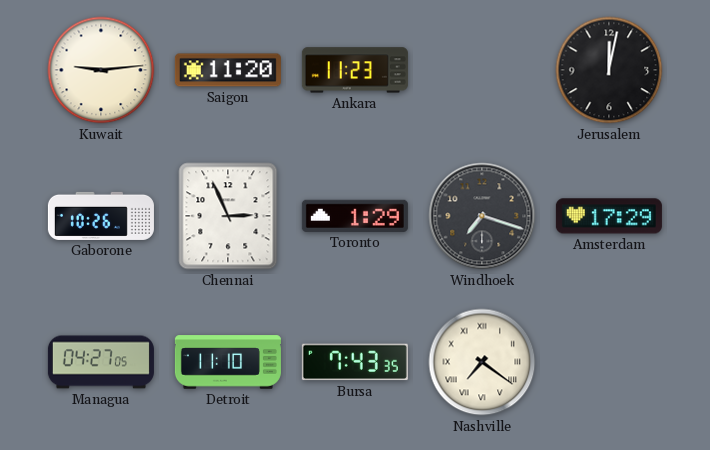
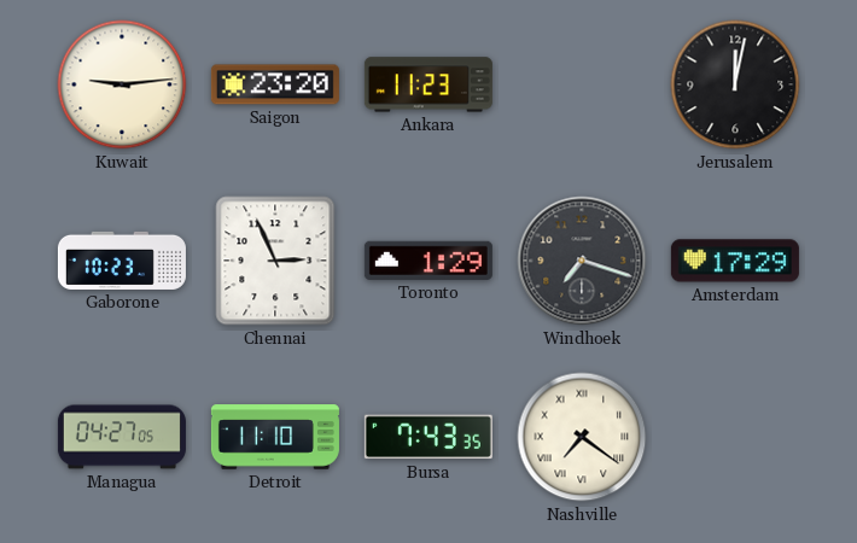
Saigon: 11:20 -> 23:20 (275, 84)
Gaborone: 10:26 -> 10:23 (122, 261)
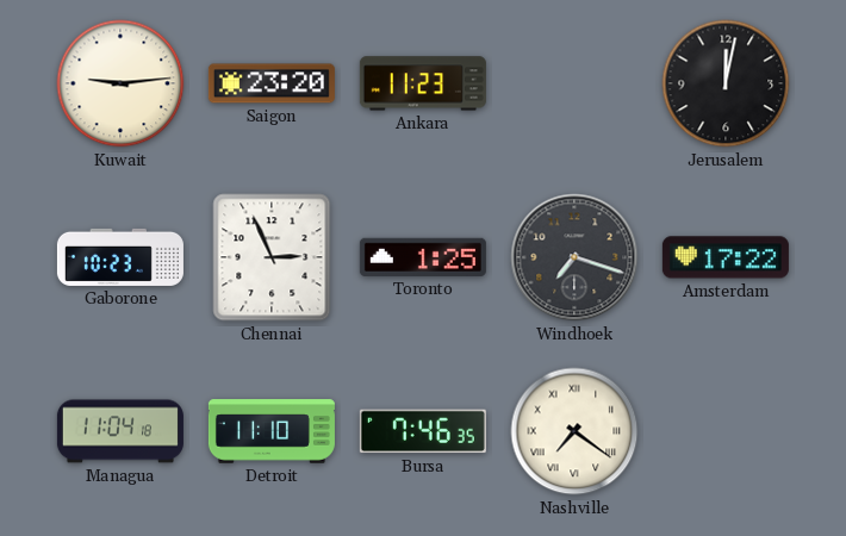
Toronto: 1:29 -> 1:25 (423, 257)
Amsterdam: 17:29 -> 17:22 (726, 257)
Managua: 04:27 -> 11:04 (120, 431)
Bursa: 7:43 -> 7:46 (423, 431)
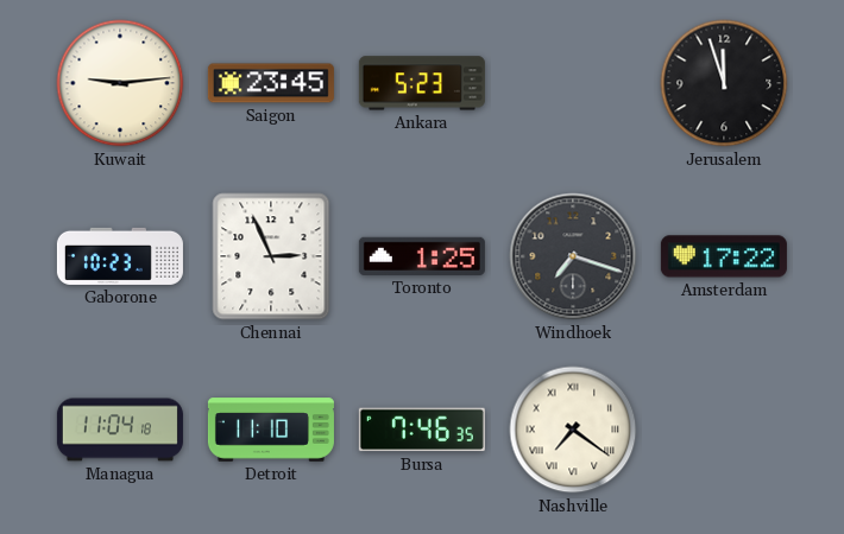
Saigon: 23:20 -> 23:45 (271, 83)
Ankara: 11:23 -> 5:23 (422, 83)
Jerusalem: 12:02 -> 11:57 (724, 83)
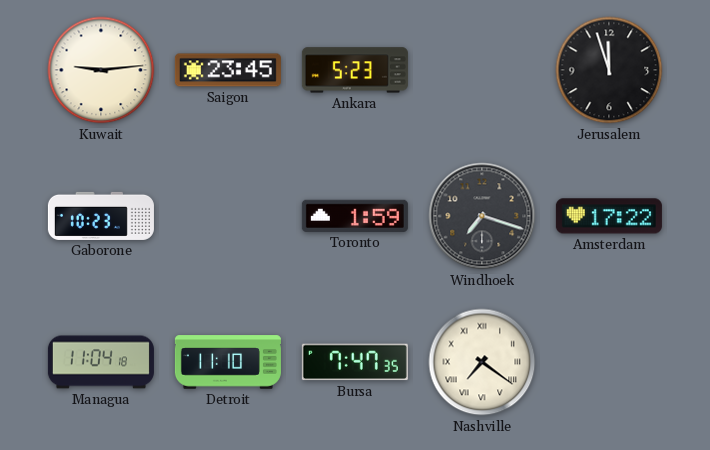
Chennai: 2:56 -> none (271, 256)
Toronto: 1:25 -> 1:59 (355, 216)
Bursa: 7:46 -> 7:47 (355, 362)
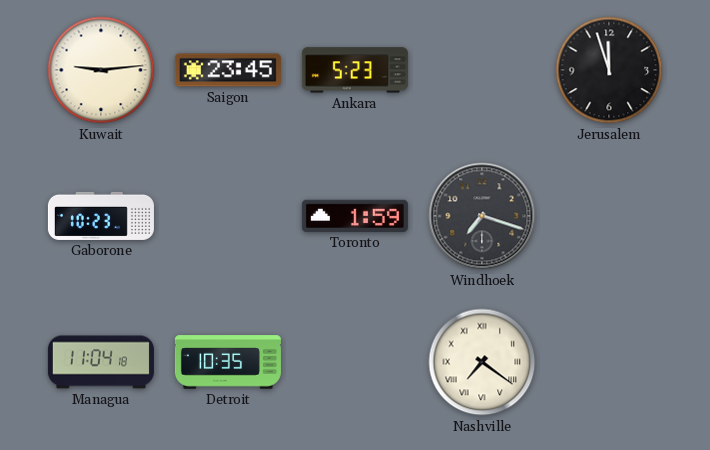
Amsterdam: 17:22 -> none (609, 216)
Detroit: 11:10 -> 10:35 (228, 362)
Bursa: 7:47 -> none (355, 362)
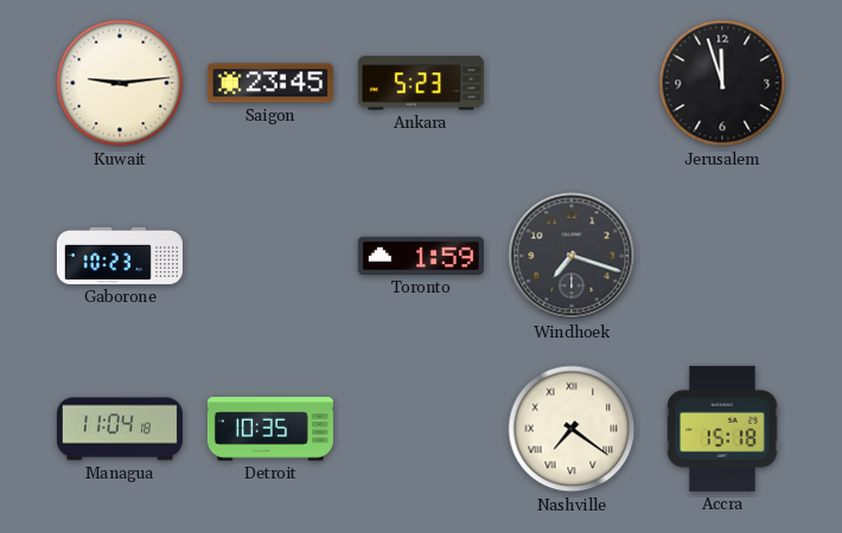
Accra: none -> 15:18 (722, 429)
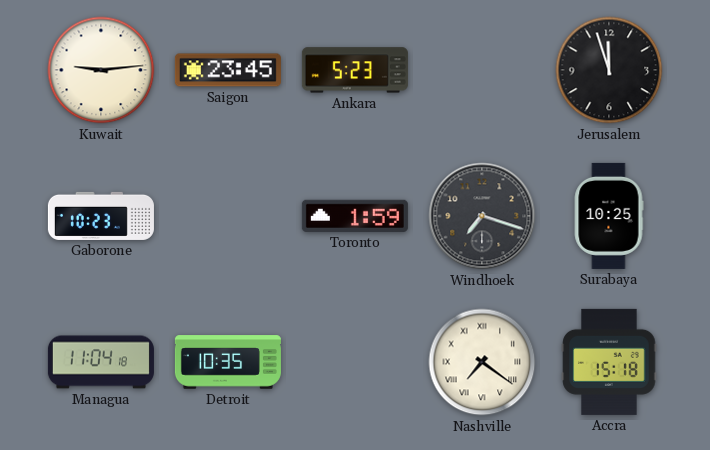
Surabaya: none -> 10:25 (609, 216)
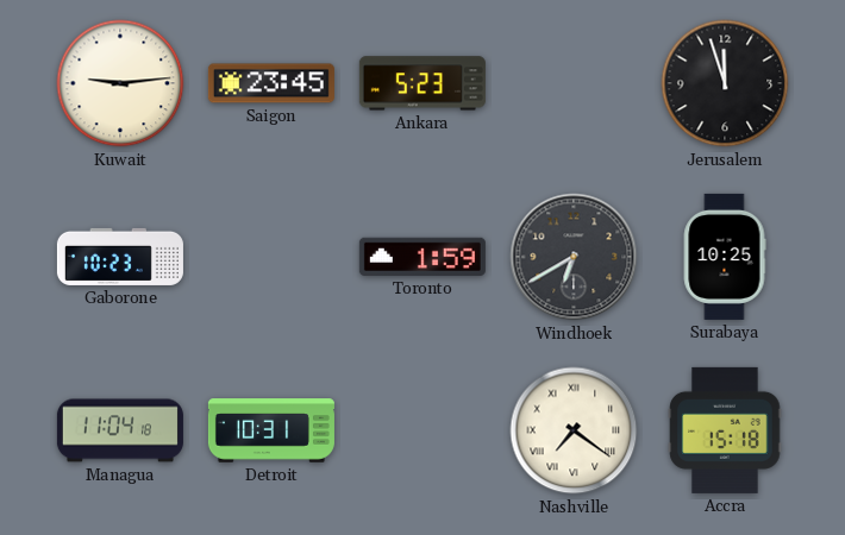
Windhoek: 7:18 -> 6:40 (574, 257)
Detroit: 10:35 -> 10:31 (271, 430)
